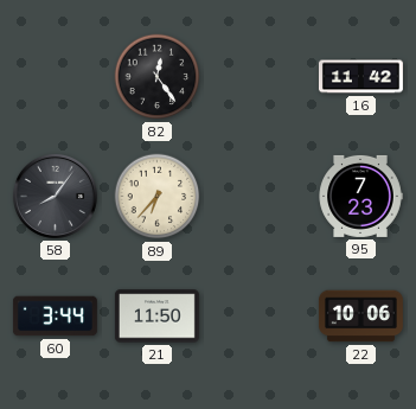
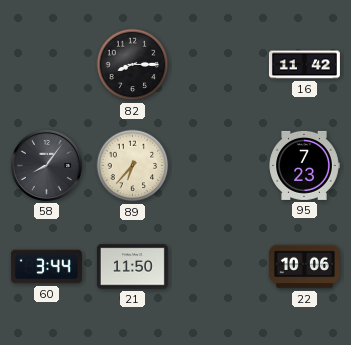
82: 12:24 -> 8:15 (133, 65)
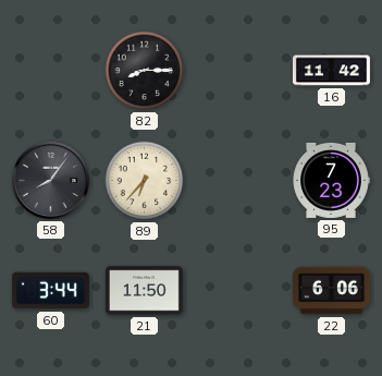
22: 10:06 -> 6:06 (331, 291)
